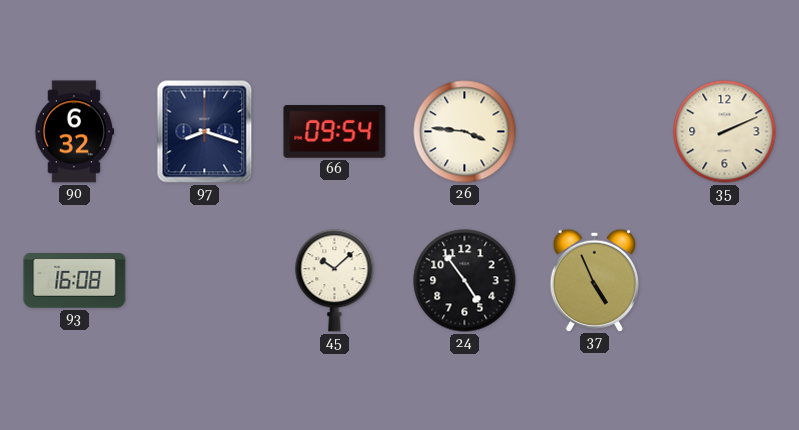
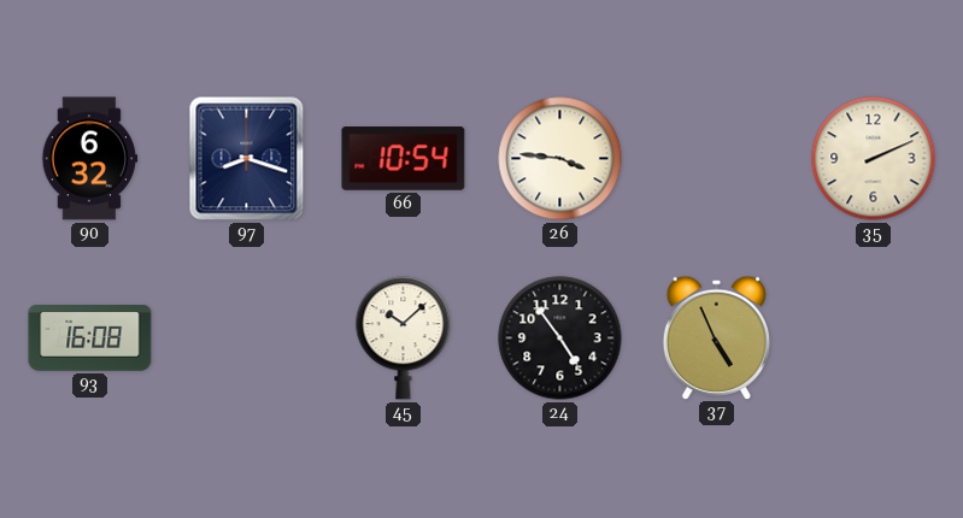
66: 09:54 -> 10:54 (404, 159)
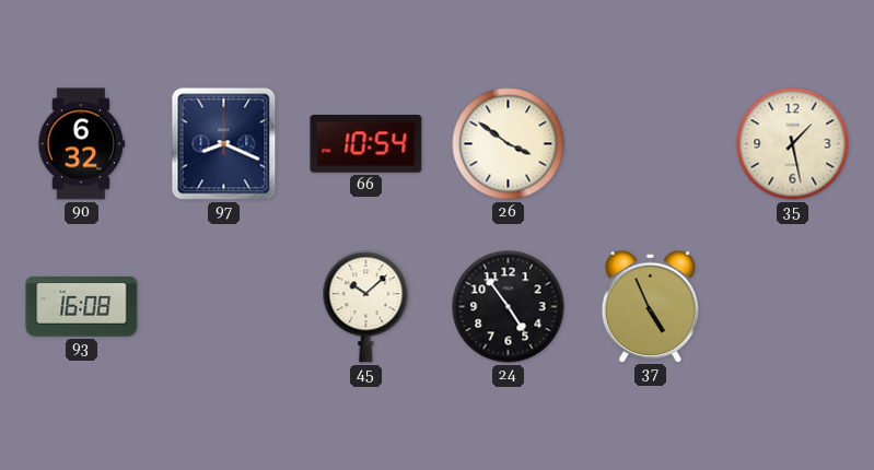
97: 8:18 -> 8:19 (224, 144)
26: 3:46 -> 3:51 (509, 144)
35: 2:11 -> 1:28 (793, 144)
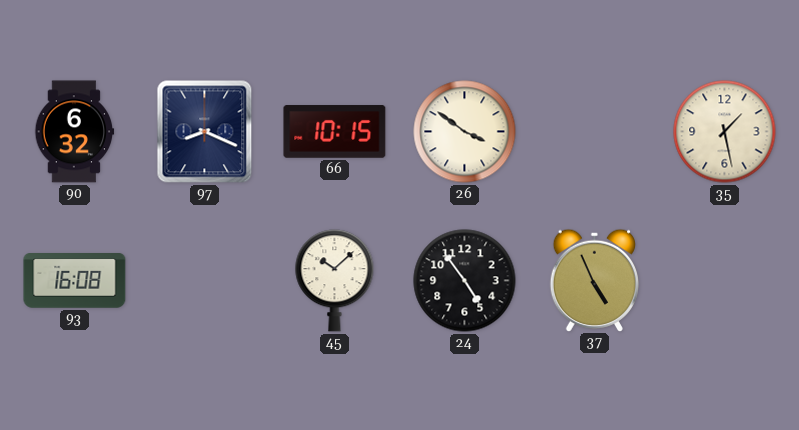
66: 10:54 -> 10:15 (335, 132)
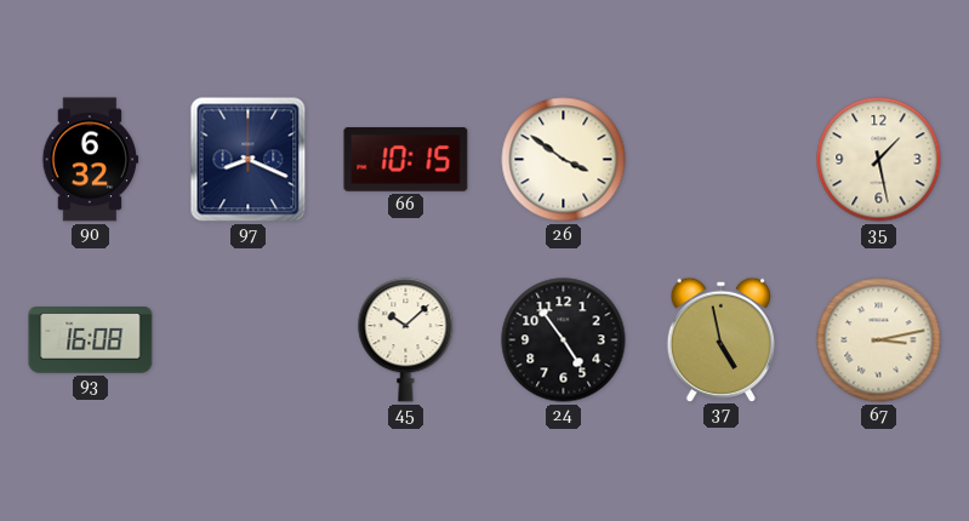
37: 4:56 -> 4:58 (720, 339)
67: none -> 3:13 (879, 340)
